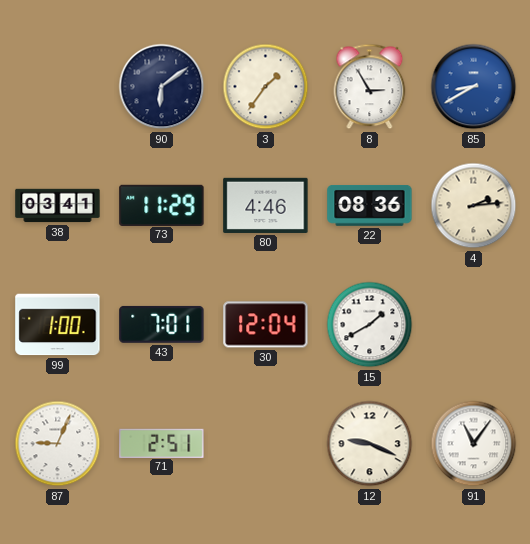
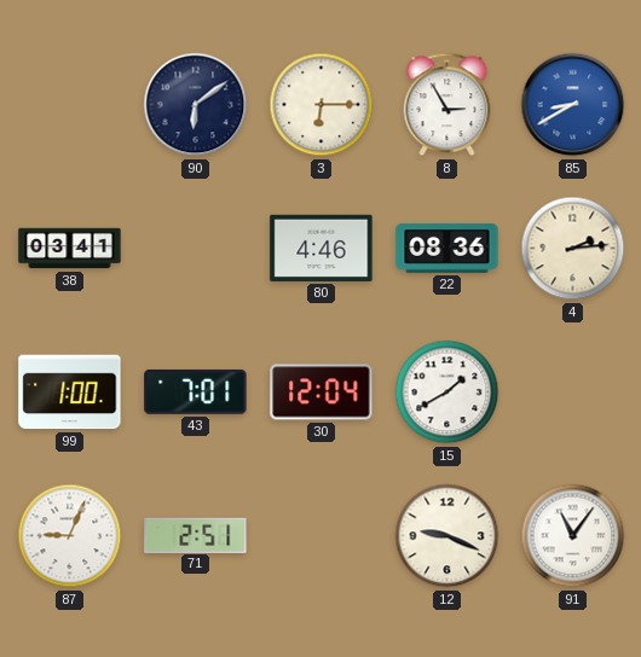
3: 1:36 -> 6:15 (322, 105)
73: 11:29 -> none (162, 205)
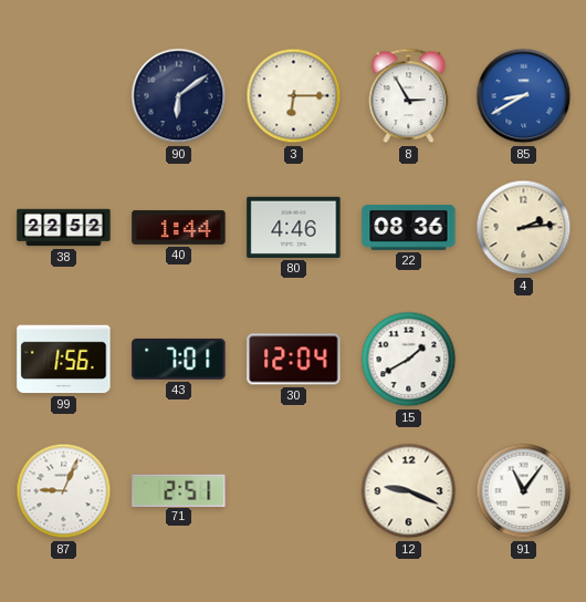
38: 03:41 -> 22:52 (64, 228)
40: none -> 1:44 (179, 227)
99: 1:00 -> 1:56 (64, 360)
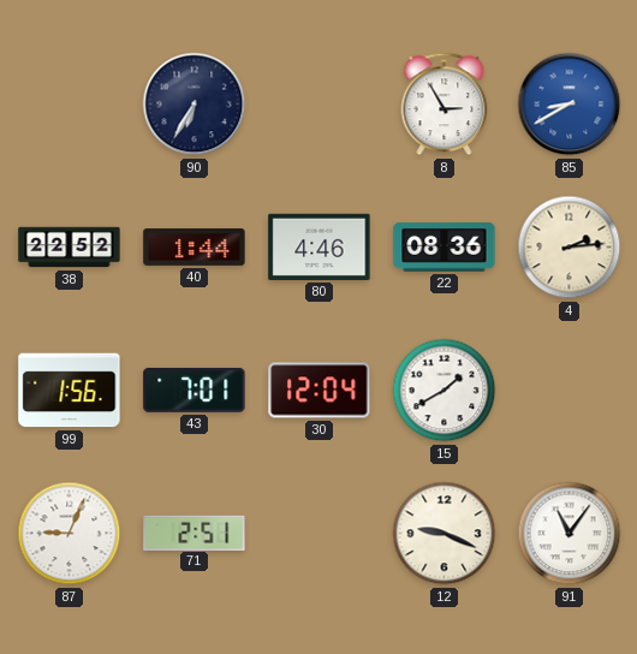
90: 6:09 -> 6:35 (195, 105)
3: 6:15 -> none (294, 96)
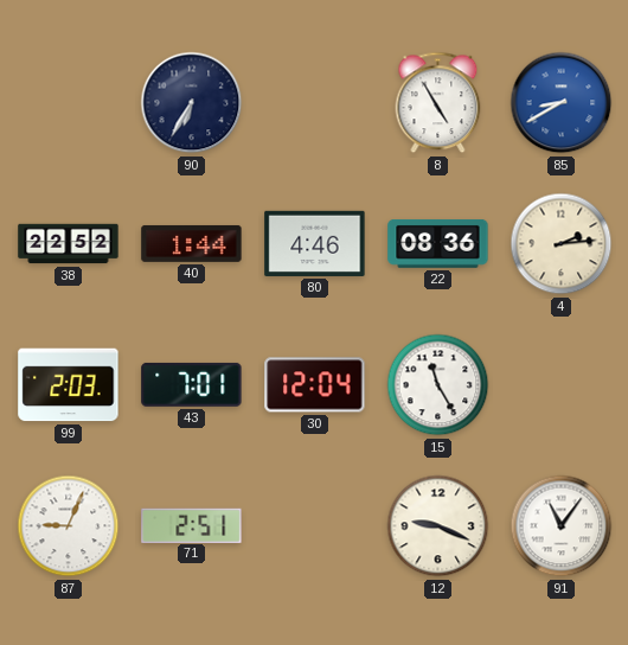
8: 2:55 -> 4:55 (438, 103)
99: 1:56 -> 2:03 (69, 385)
15: 1:40 -> 11:25 (438, 385)
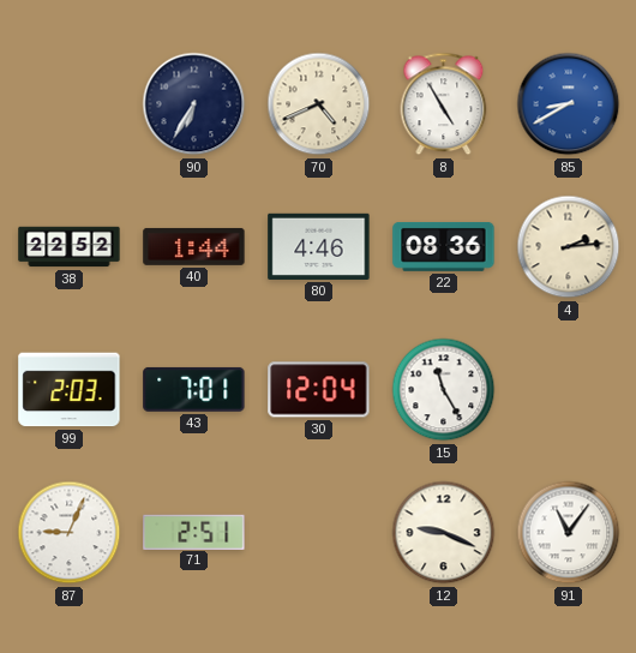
70: none -> 4:41 (319, 104)
